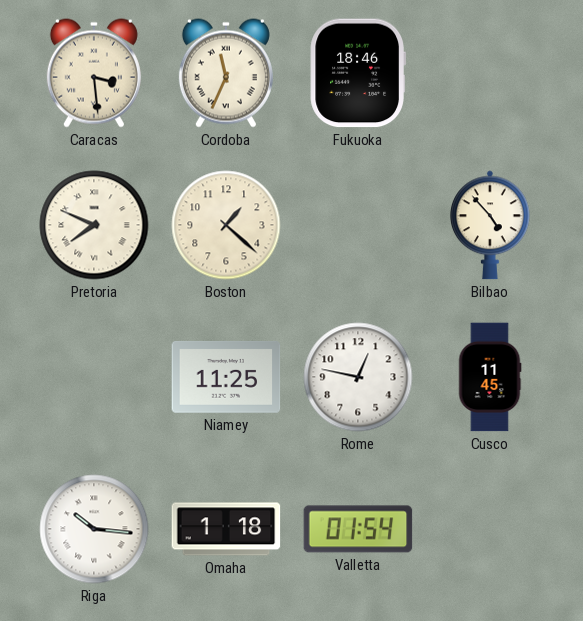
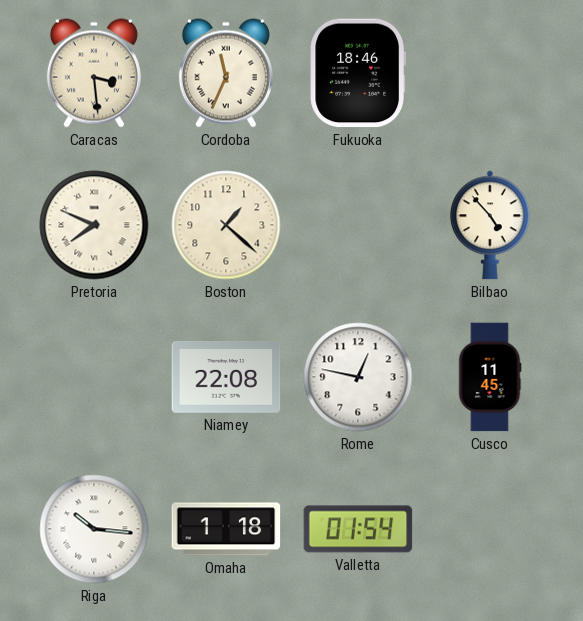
Niamey: 11:25 -> 22:08 (226, 377)
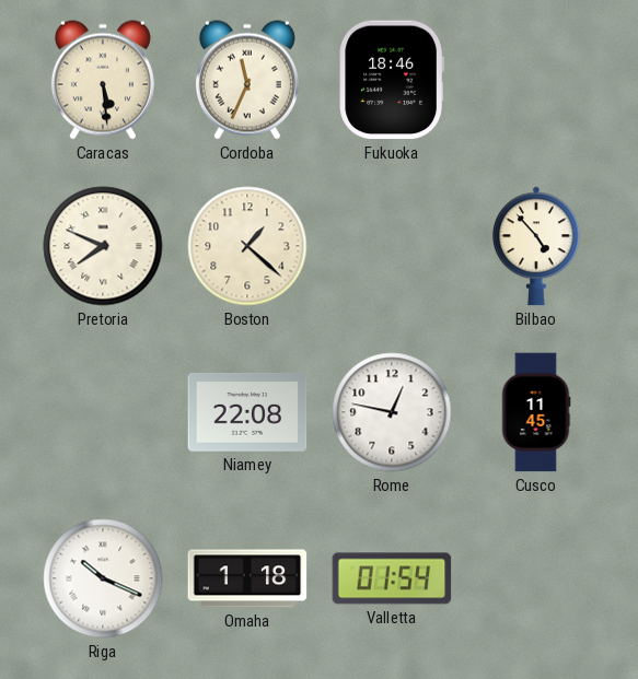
Caracas: 3:29 -> 5:29 (103, 80)
Riga: 10:16 -> 10:19 (103, 578)
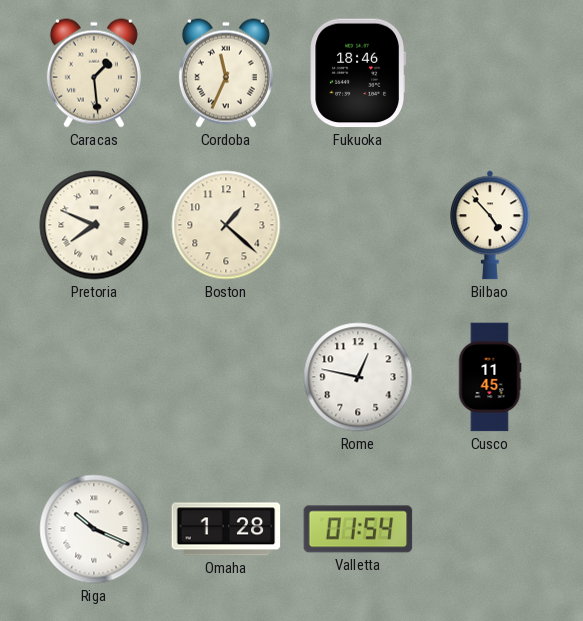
Caracas: 5:29 -> 1:29 (94, 73)
Niamey: 22:08 -> none (247, 412)
Omaha: 1:18 -> 1:28 (226, 529)
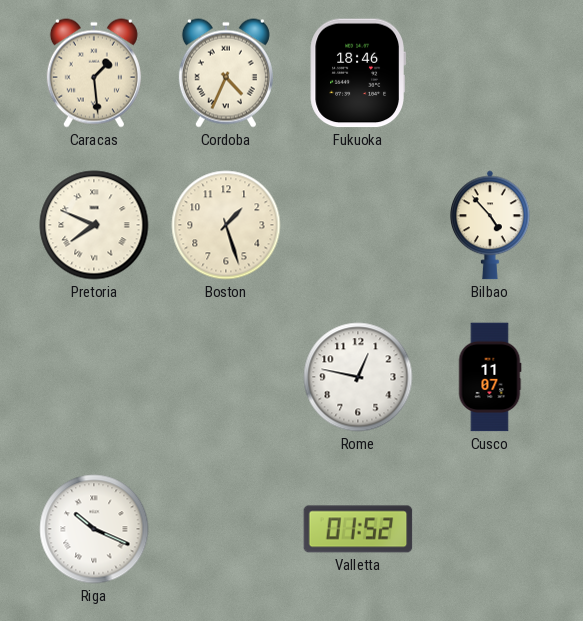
Cordoba: 11:34 -> 4:34 (226, 73)
Boston: 1:22 -> 1:27 (226, 225)
Cusco: 11:45 -> 11:07 (490, 377)
Omaha: 1:28 -> none (226, 529)
Valletta: 01:54 -> 01:52 (358, 529)
